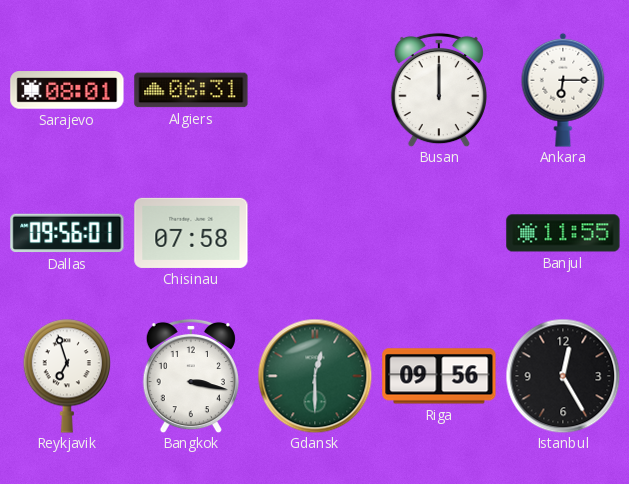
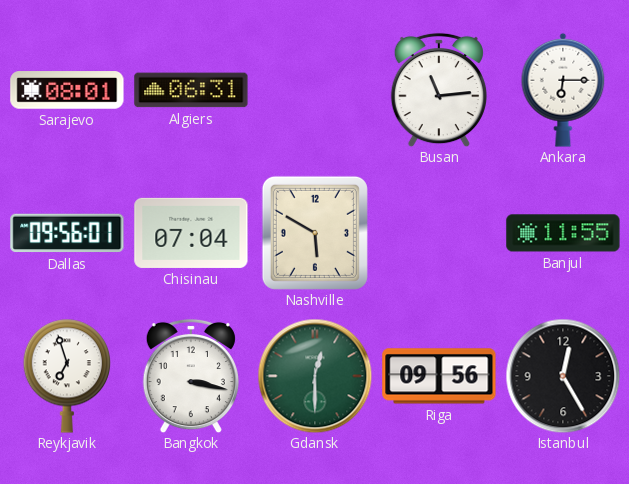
Busan: 12:00 -> 11:14 (439, 90)
Chisinau: 07:58 -> 07:04 (191, 233)
Nashville: none -> 5:50 (315, 233)
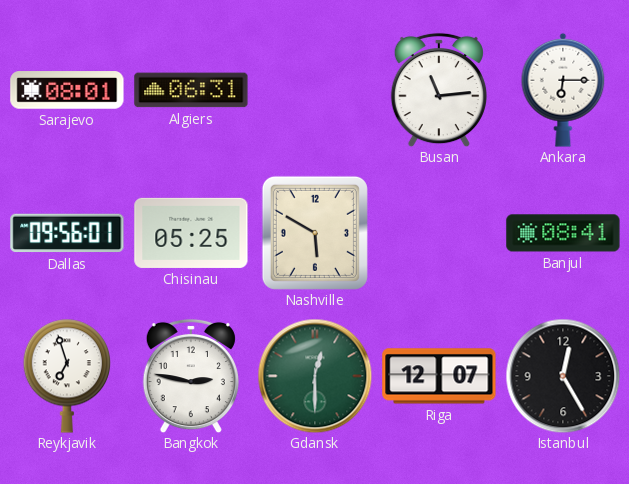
Chisinau: 07:04 -> 05:25 (191, 233)
Banjul: 11:55 -> 08:41 (563, 233)
Bangkok: 3:17 -> 2:47 (191, 376)
Riga: 09:56 -> 12:07 (439, 376)
